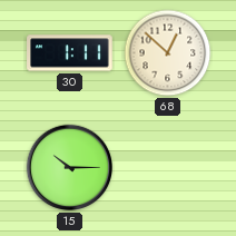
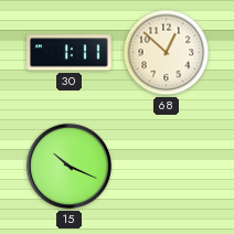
15: 10:15 -> 10:19 (70, 167)
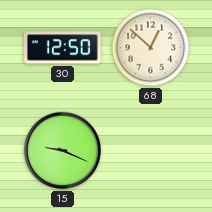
30: 1:11 -> 12:50 (63, 48)
15: 10:19 -> 9:19 (63, 151)
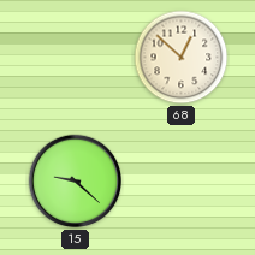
30: 12:50 -> none (63, 48)
15: 9:19 -> 9:22 (76, 182)
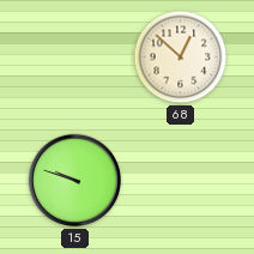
15: 9:22 -> 9:48 (75, 181)
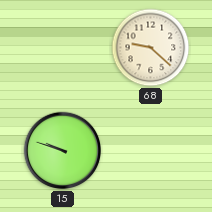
68: 12:52 -> 9:22 (151, 48)
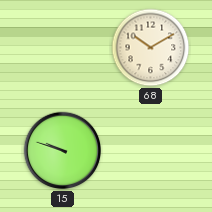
68: 9:22 -> 10:10 (151, 48)
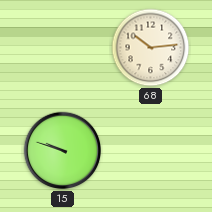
68: 10:10 -> 10:14 (151, 48)
